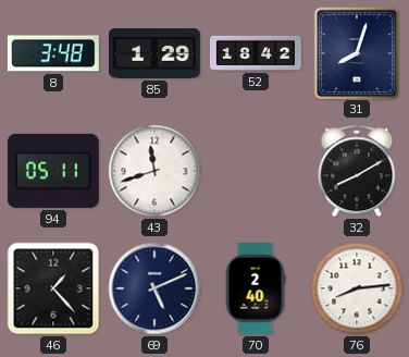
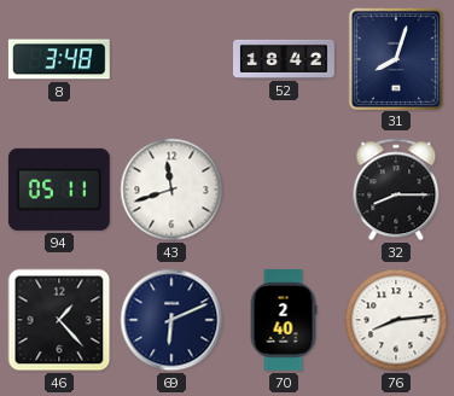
85: 1:29 -> none (156, 53)
32: 8:10 -> 8:15 (396, 190)
69: 5:11 -> 6:11 (171, 320)
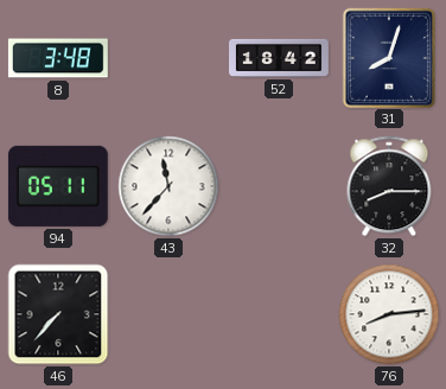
43: 11:42 -> 11:37 (168, 186)
46: 1:23 -> 7:37 (58, 314)
69: 6:11 -> none (171, 320)
70: 2:40 -> none (284, 321)
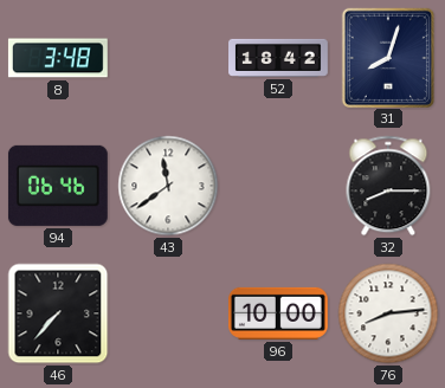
94: 05:11 -> 06:46 (58, 186)
43: 11:37 -> 11:39 (168, 186)
96: none -> 10:00 (278, 313)
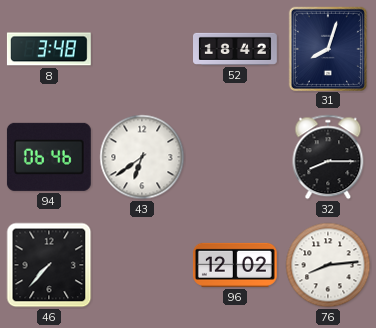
43: 11:39 -> 6:39 (142, 157)
96: 10:00 -> 12:02 (235, 265)
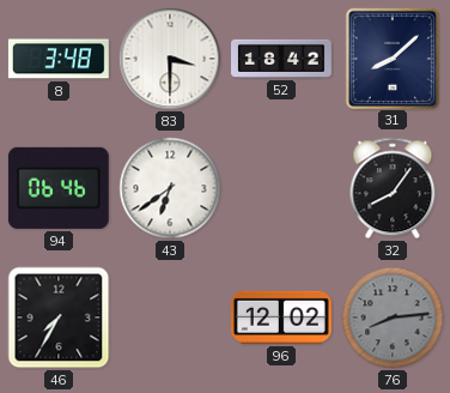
83: none -> 3:30 (170, 59)
31: 8:03 -> 8:08 (391, 58)
32: 8:15 -> 8:06 (393, 188)
46: 7:37 -> 7:35 (59, 318)
76 dial: white -> grey (393, 318)
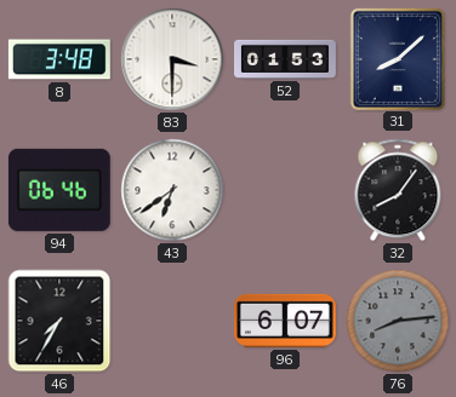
52: 18:42 -> 01:53 (286, 59)
96: 12:02 -> 6:07 (285, 321)
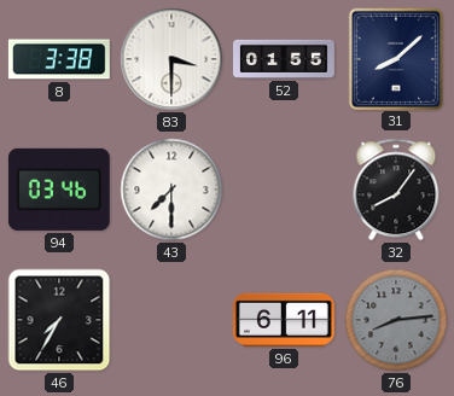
8: 3:48 -> 3:38 (59, 59)
52: 01:53 -> 01:55 (285, 59)
94: 06:46 -> 03:46 (59, 190)
43: 6:39 -> 7:30 (171, 190)
96: 6:07 -> 6:11 (284, 320)
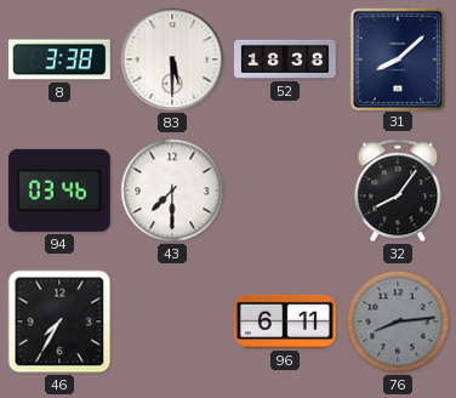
83: 3:30 -> 5:30 (172, 59)
52: 01:55 -> 18:38 (286, 59)
